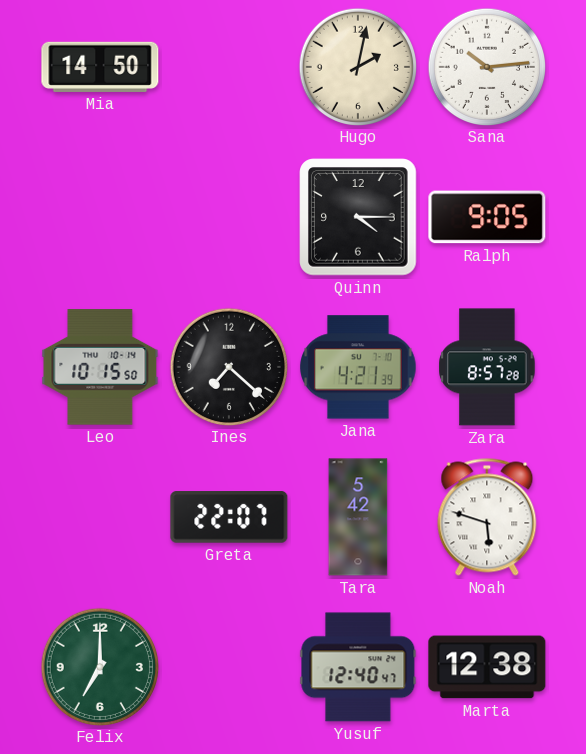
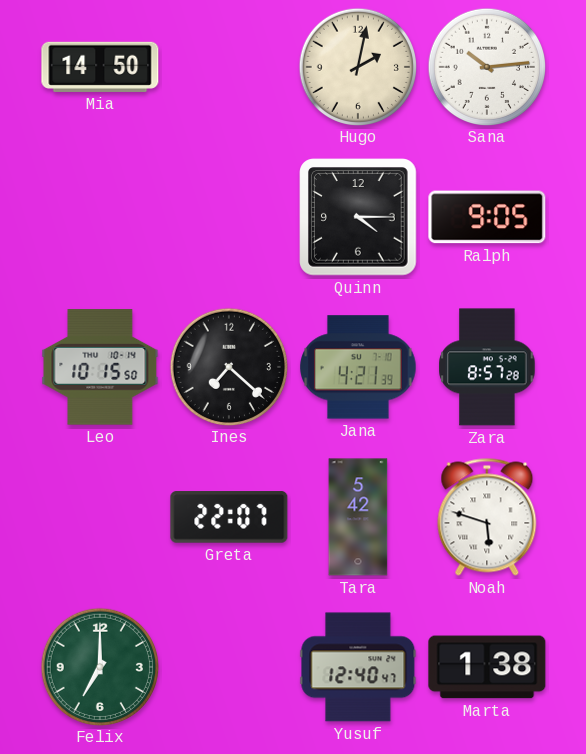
Marta: 12:38 -> 1:38 (487, 667)
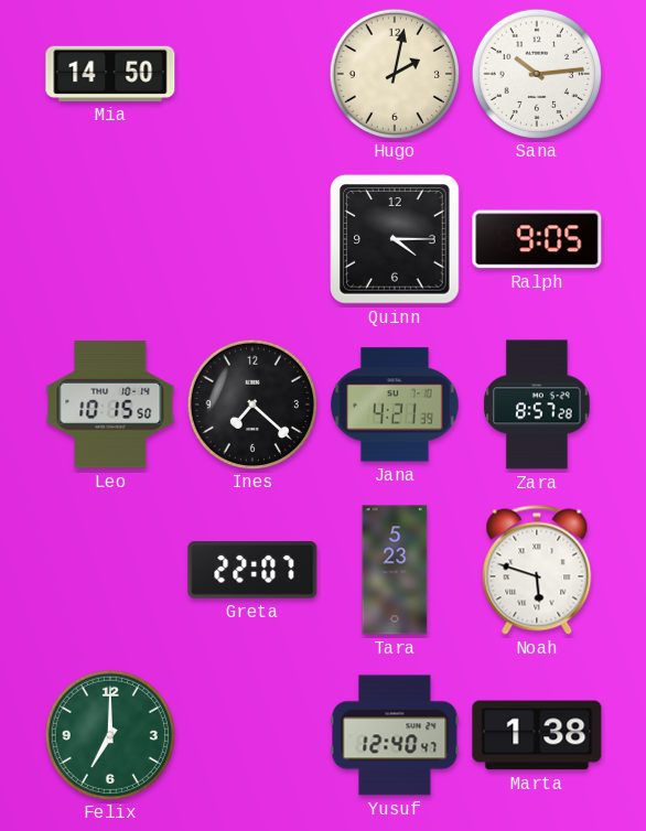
Tara: 5:42 -> 5:23 (395, 570)
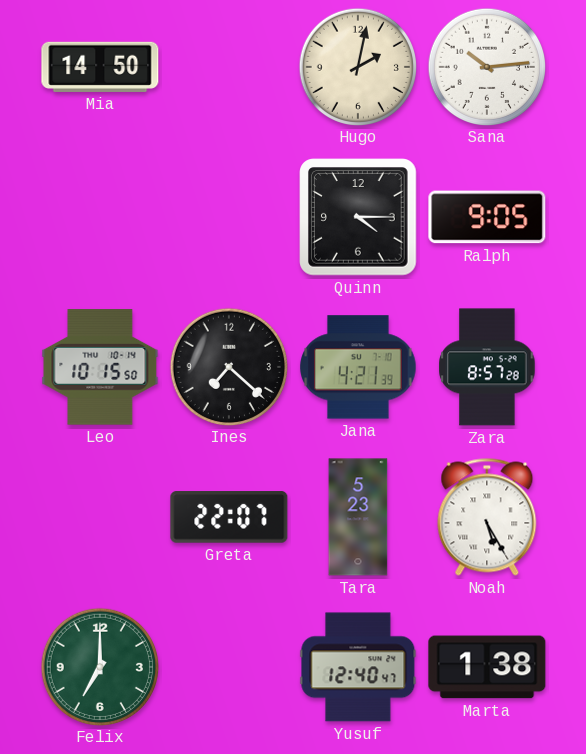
Noah: 5:48 -> 5:25 (487, 517)
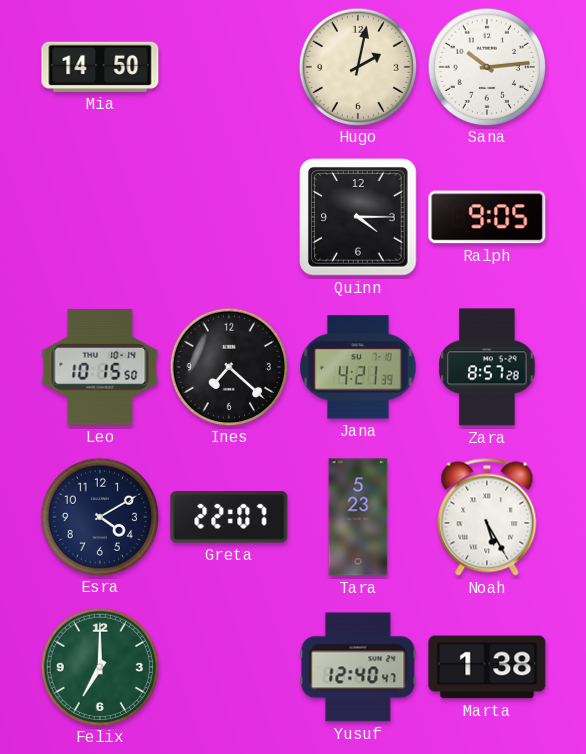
Esra: none -> 4:10 (99, 516)
